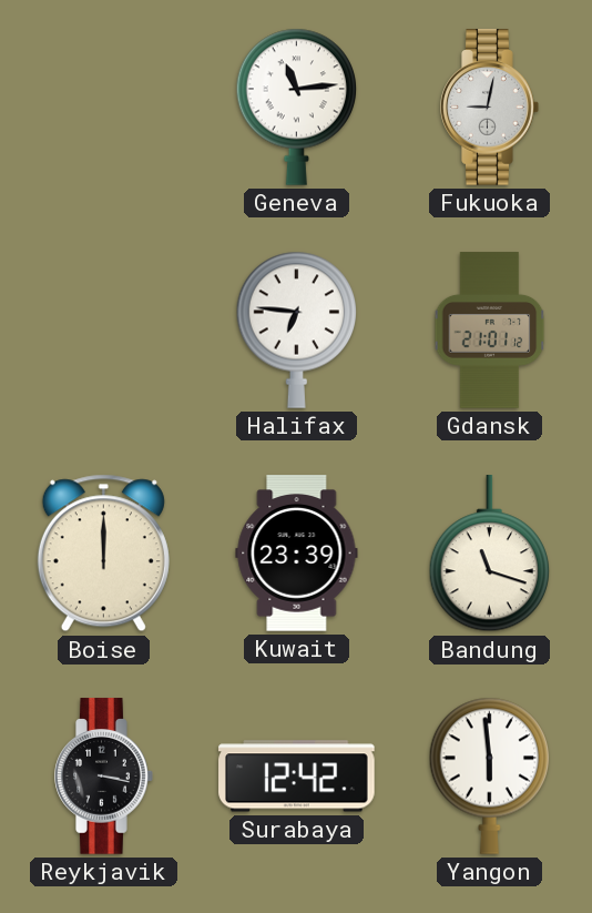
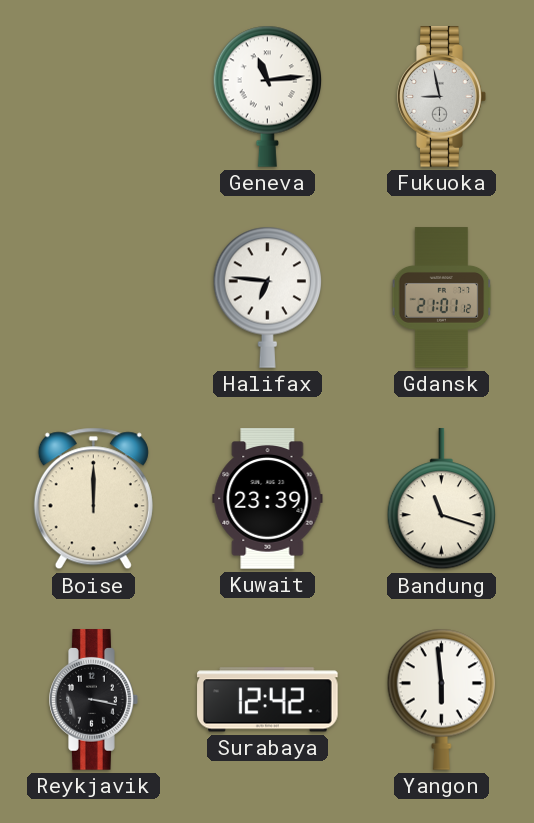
Fukuoka: 9:02 -> 8:58 (442, 97)
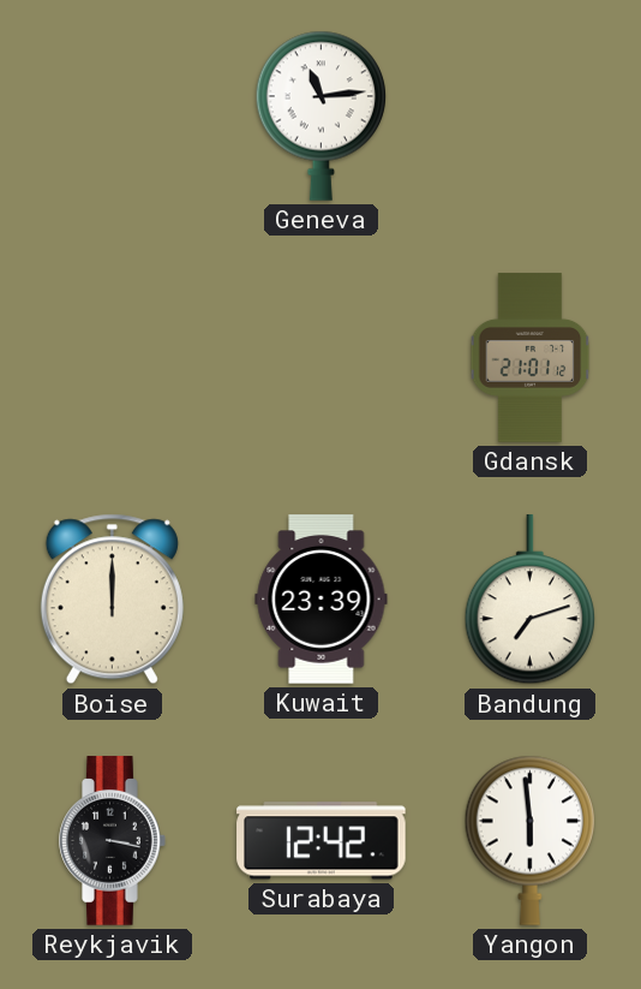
Fukuoka: 8:58 -> none (442, 97)
Halifax: 6:46 -> none (267, 297)
Bandung: 11:18 -> 7:12 (529, 600)
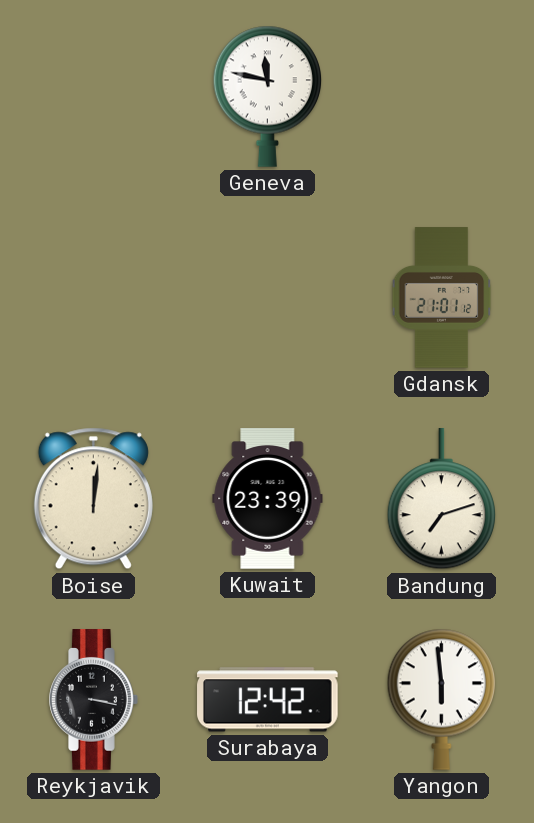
Geneva: 11:14 -> 11:47 (267, 96)
Boise: 12:00 -> 12:01 (93, 499)
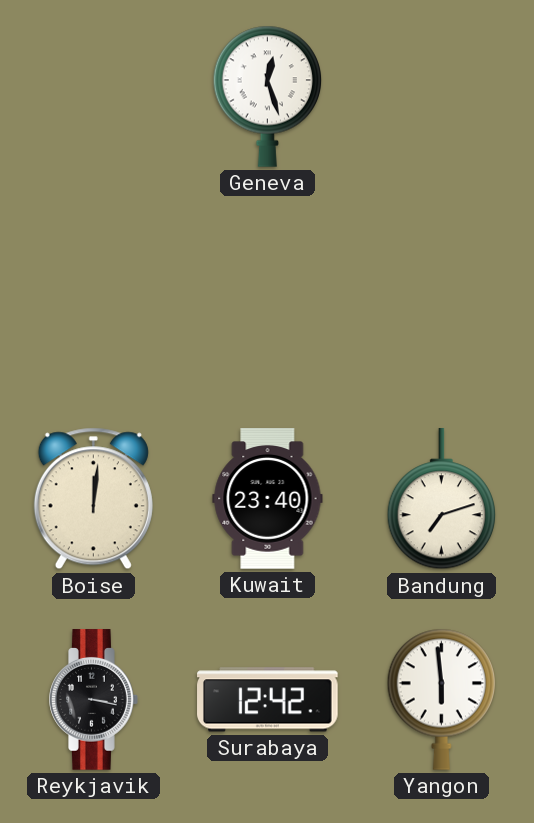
Geneva: 11:47 -> 12:27 (267, 96)
Gdansk: 21:01 -> none (442, 298)
Kuwait: 23:39 -> 23:40 (268, 499)
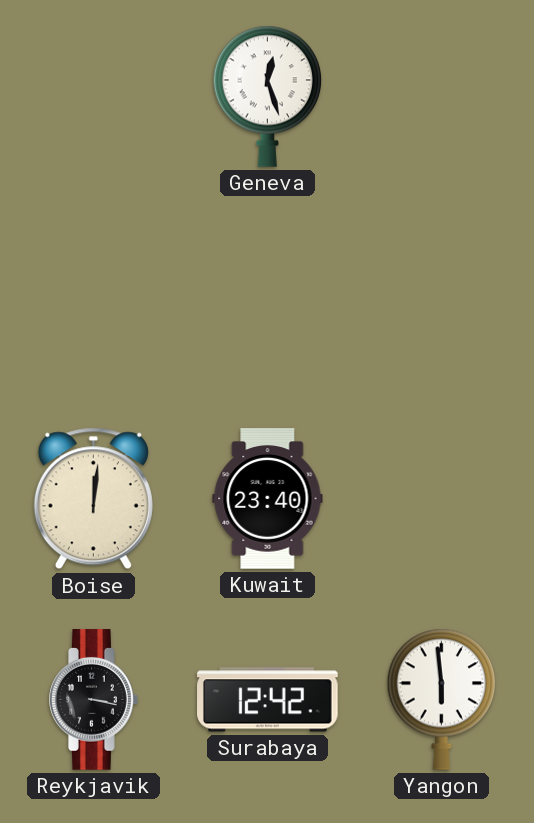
Bandung: 7:12 -> none (441, 499)
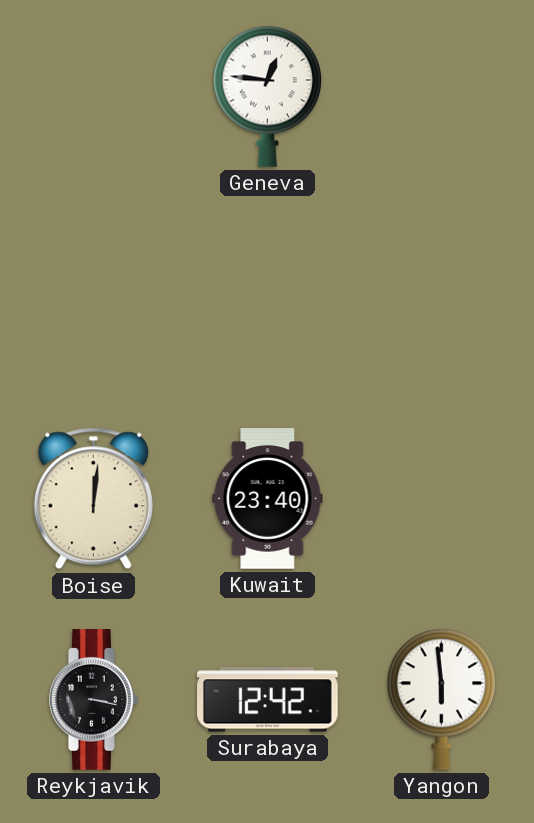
Geneva: 12:27 -> 12:46 (267, 96)
